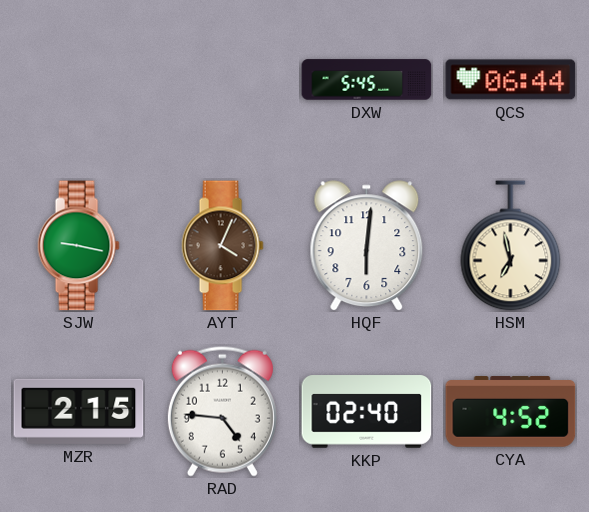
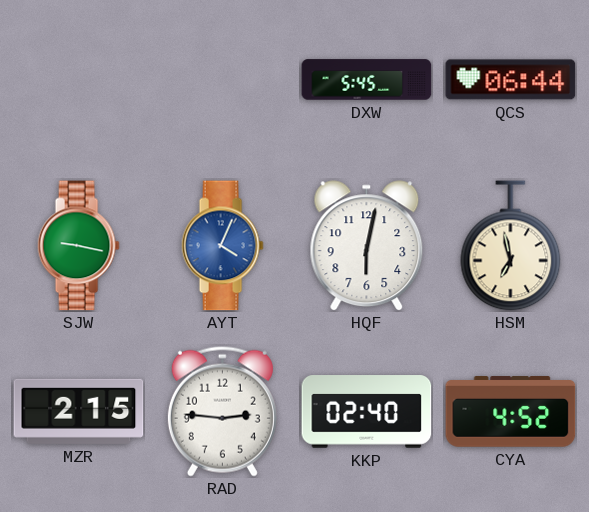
AYT dial: brown -> blue (222, 246)
HQF: 6:01 -> 6:02 (367, 246)
RAD: 4:46 -> 2:46 (222, 411)
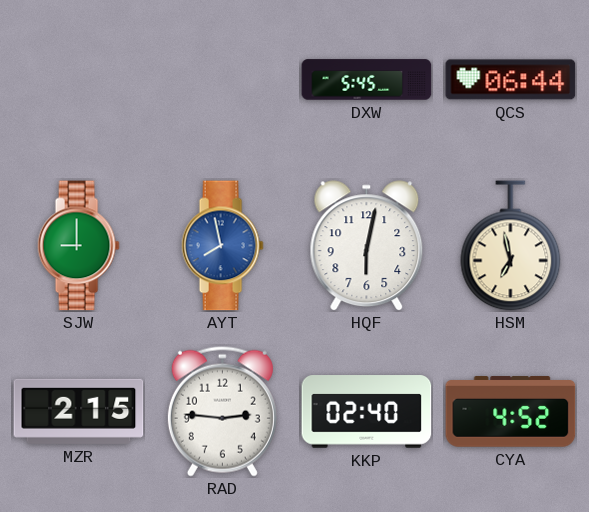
SJW: 9:17 -> 9:00 (78, 246)
AYT: 4:04 -> 7:58 (222, 246)
